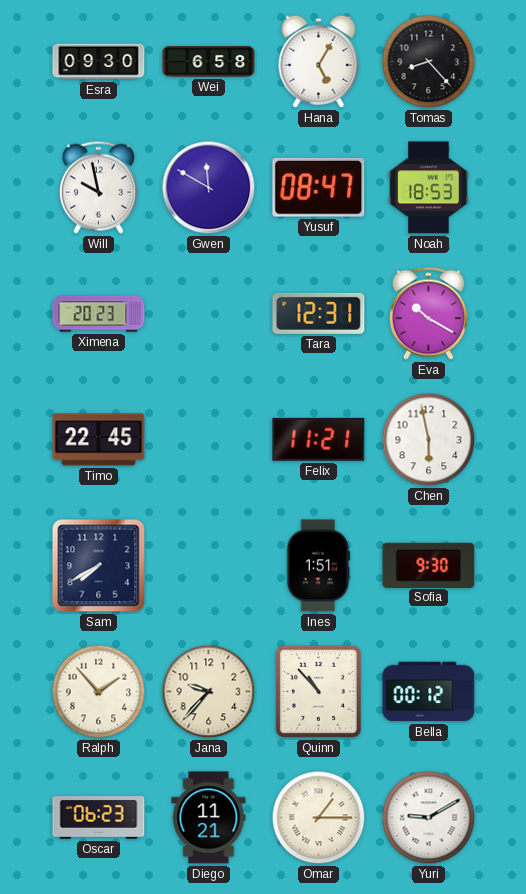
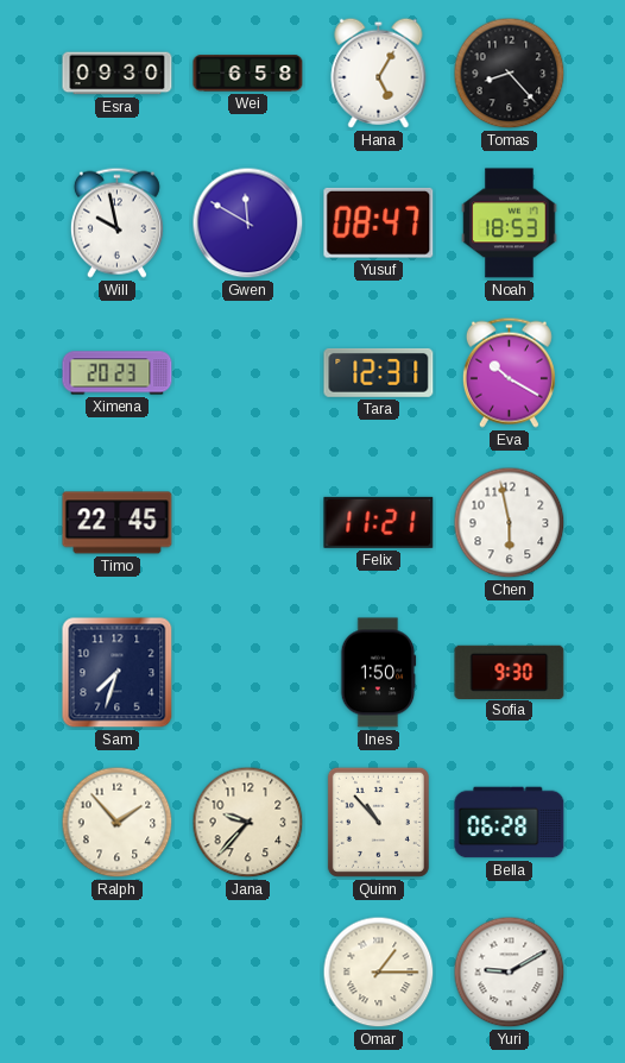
Sam: 7:40 -> 7:33 (118, 673)
Ines: 1:51 -> 1:50 (378, 673)
Bella: 00:12 -> 06:28 (510, 823)
Oscar: 06:23 -> none (99, 818)
Diego: 11:21 -> none (209, 818)
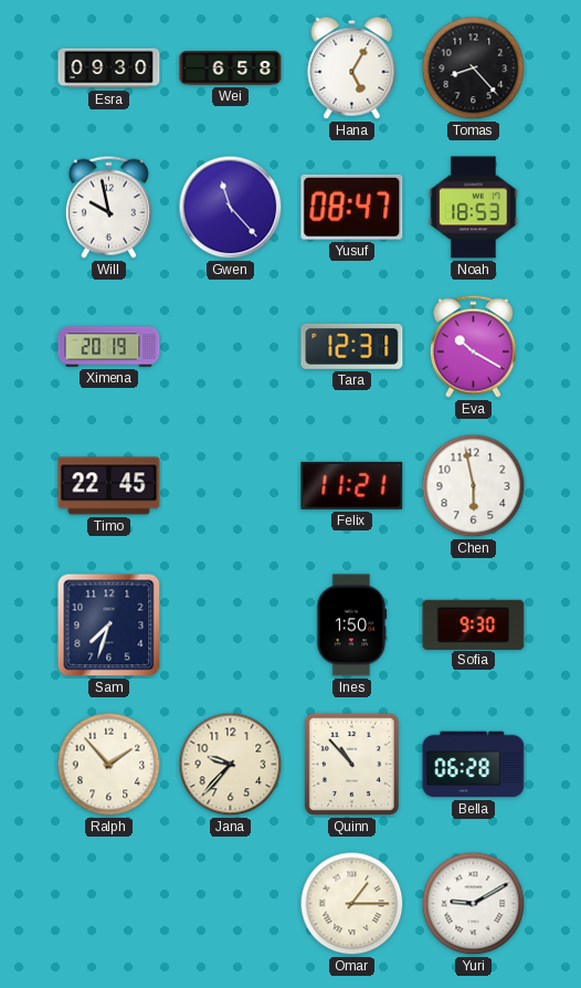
Gwen: 11:50 -> 11:23 (231, 208)
Ximena: 20:23 -> 20:19 (109, 347)
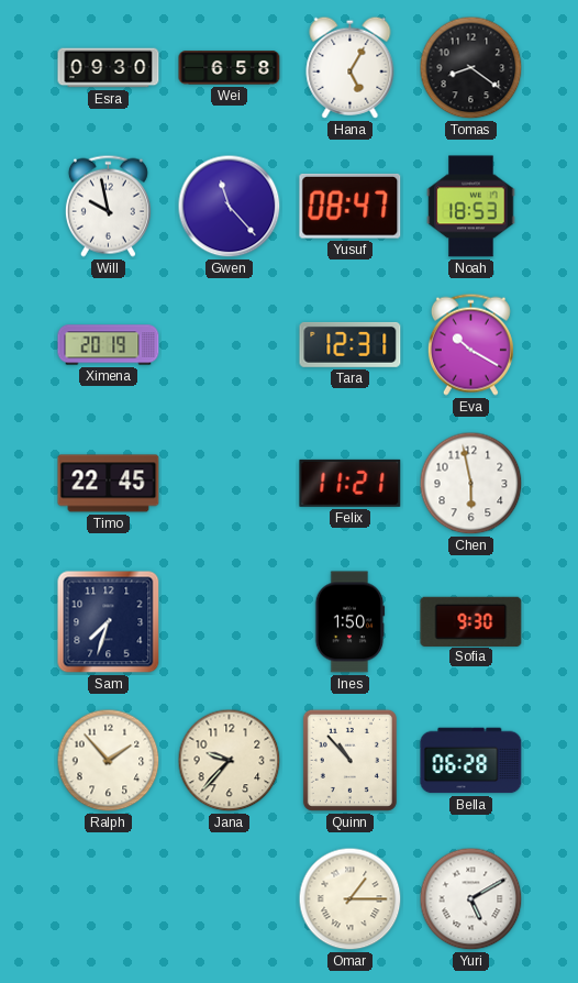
Tomas: 8:23 -> 8:21 (471, 68)
Yuri: 9:10 -> 5:10 (471, 899)
